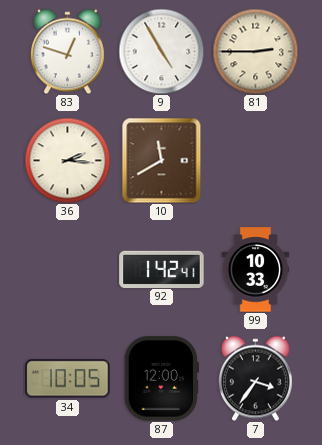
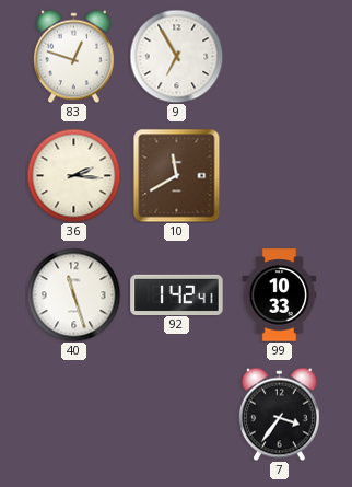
9: 4:55 -> 6:55 (176, 56)
81: 2:45 -> none (255, 51)
40: none -> 11:27 (73, 294)
34: 10:05 -> none (68, 379)
87: 12:00 -> none (161, 379)
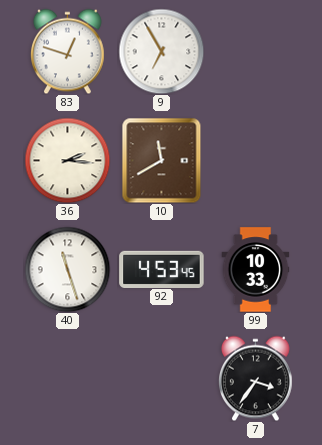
92: 1:42 -> 4:53 (162, 269)
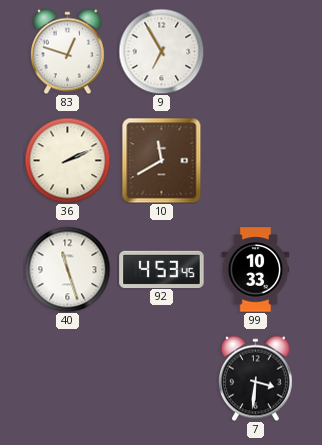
36: 2:16 -> 2:11 (67, 160)
7: 3:36 -> 3:31 (256, 378)
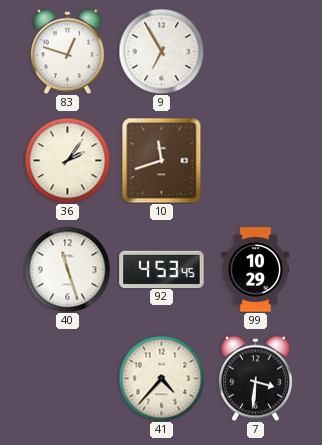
36: 2:11 -> 2:06 (67, 160)
10: 11:40 -> 11:42 (162, 160)
99: 10:33 -> 10:29 (256, 270)
41: none -> 4:37 (161, 378)
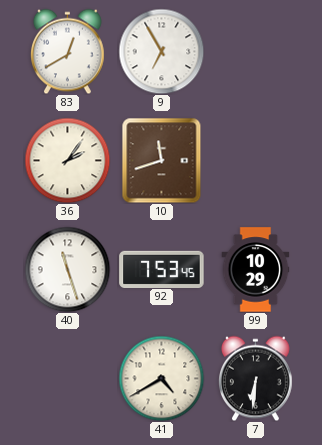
83: 12:48 -> 12:40 (68, 51)
92: 4:53 -> 7:53 (162, 269)
41: 4:37 -> 4:40 (161, 378)
7: 3:31 -> 6:31 (256, 378)
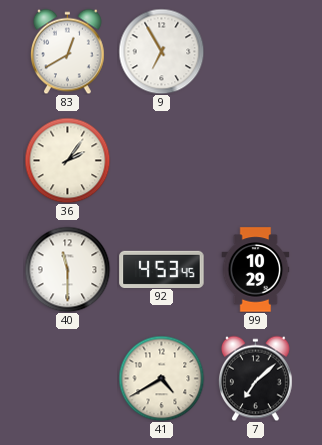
10: 11:42 -> none (162, 160)
40: 11:27 -> 11:30 (67, 269)
92: 7:53 -> 4:53 (162, 269)
7: 6:31 -> 7:08 (256, 378)
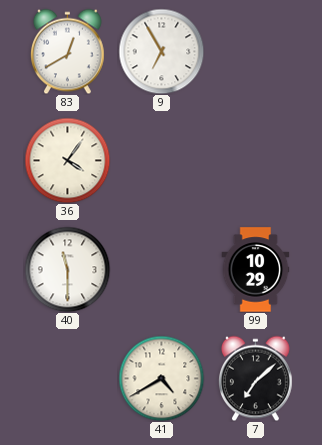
36: 2:06 -> 4:06 (67, 160)
92: 4:53 -> none (162, 269)
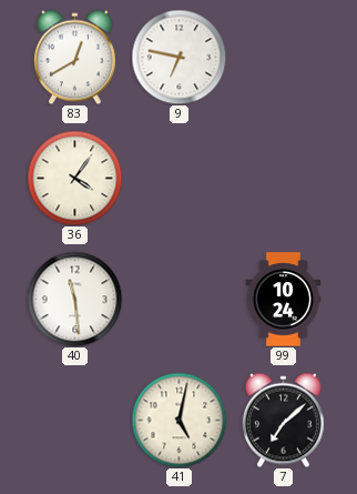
9: 6:55 -> 6:47 (178, 57)
40: 11:30 -> 11:29 (74, 299)
99: 10:29 -> 10:24 (284, 300)
41: 4:40 -> 5:02 (178, 420)
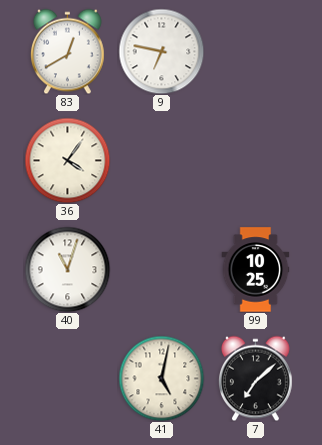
40: 11:29 -> 11:03 (67, 269)
99: 10:24 -> 10:25 (256, 270)
